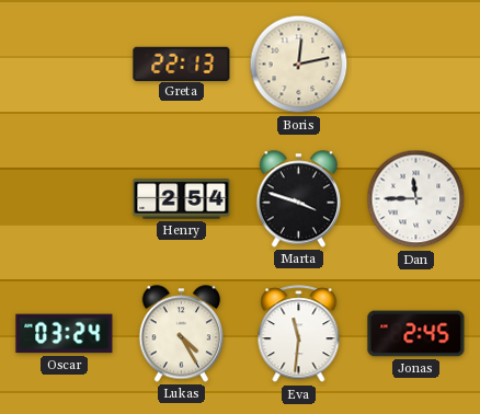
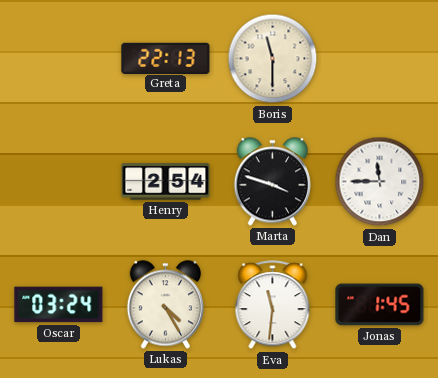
Boris: 12:13 -> 11:30 (273, 59)
Jonas: 2:45 -> 1:45 (380, 305)
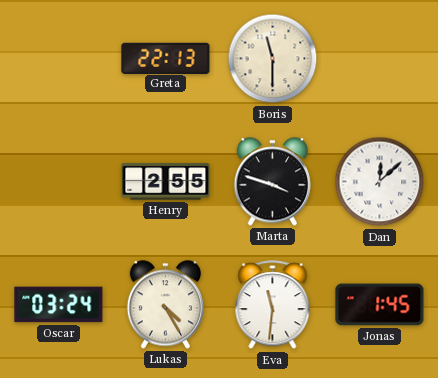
Henry: 2:54 -> 2:55 (166, 182)
Dan: 11:45 -> 12:08 (380, 182)
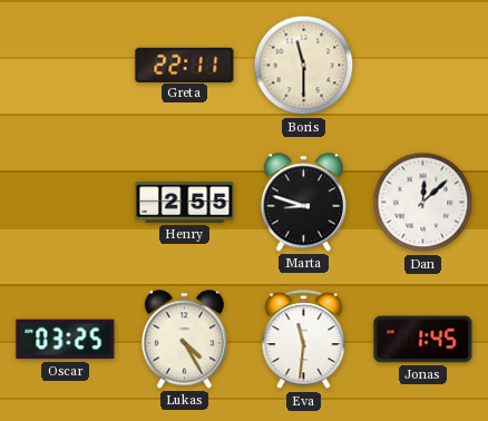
Greta: 22:13 -> 22:11 (185, 65)
Marta: 3:48 -> 8:48 (303, 203)
Oscar: 03:24 -> 03:25 (66, 340)
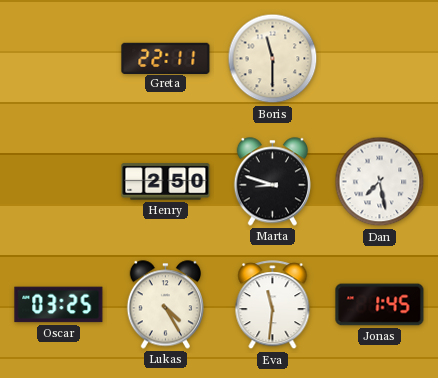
Henry: 2:55 -> 2:50 (166, 182)
Dan: 12:08 -> 7:28 (380, 182)
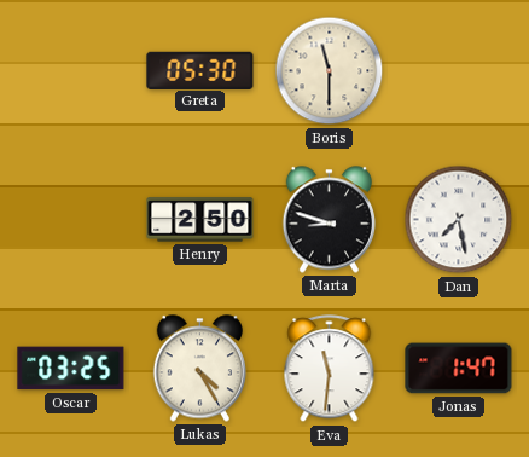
Greta: 22:11 -> 05:30 (200, 70)
Jonas: 1:45 -> 1:47 (459, 369)
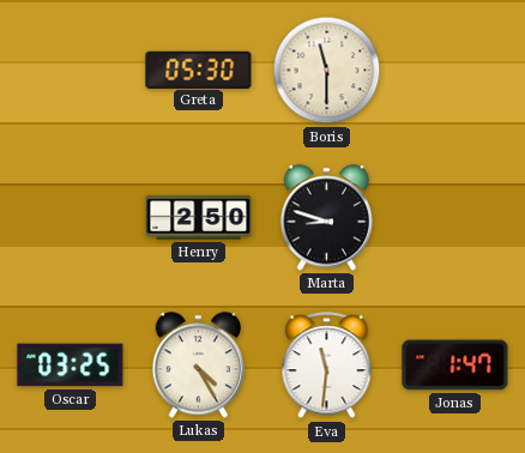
Dan: 7:28 -> none (459, 220)
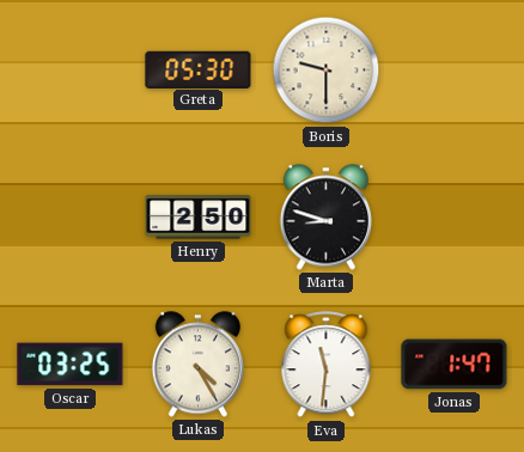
Boris: 11:30 -> 9:30 (327, 71)
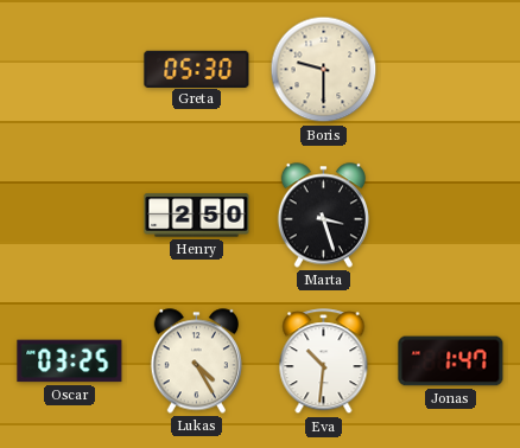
Marta: 8:48 -> 3:27 (323, 216)
Eva: 11:31 -> 10:31 (324, 361)
